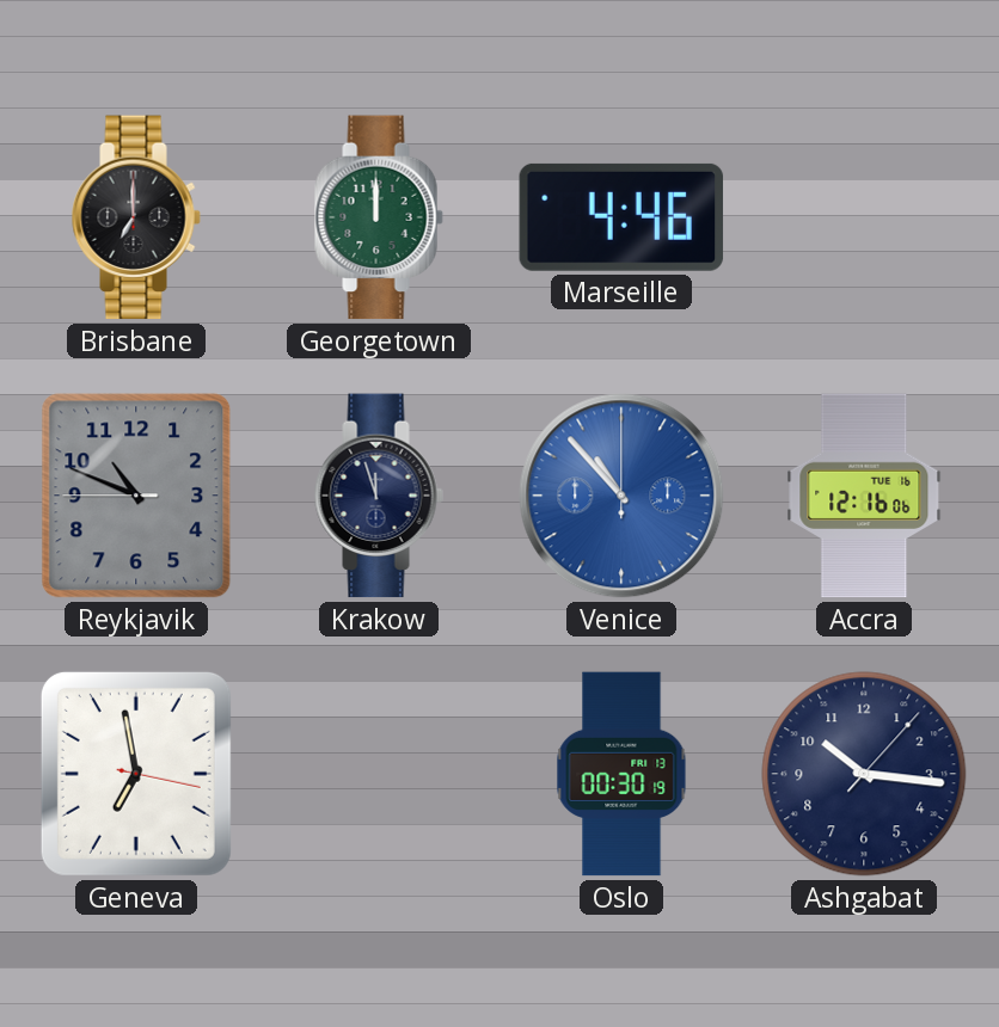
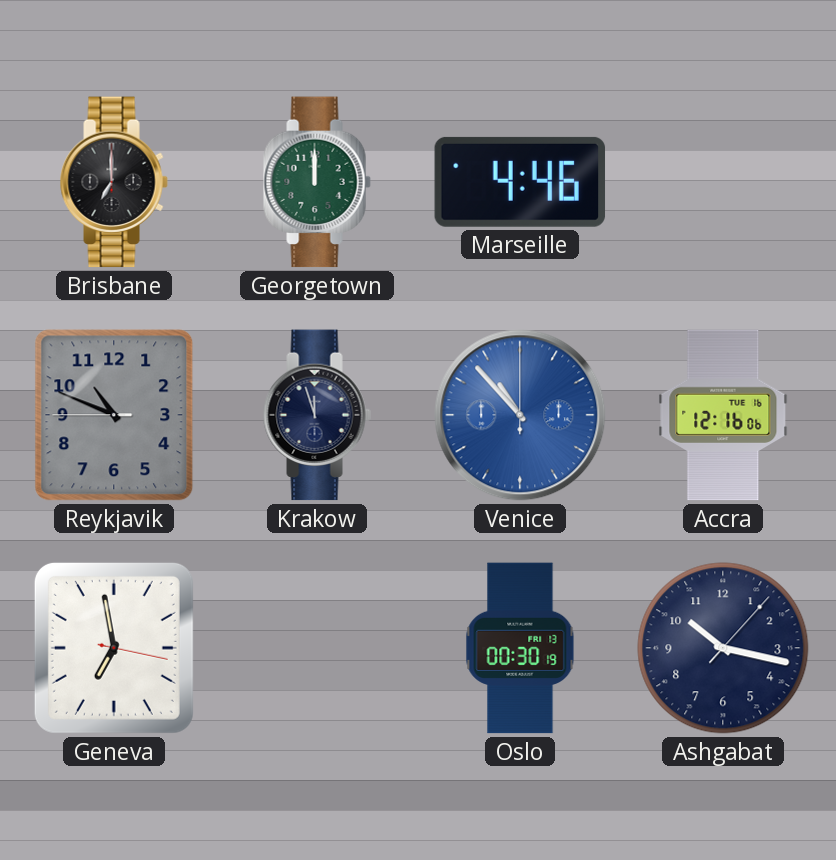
Ashgabat: 10:16 -> 10:17 (723, 648)
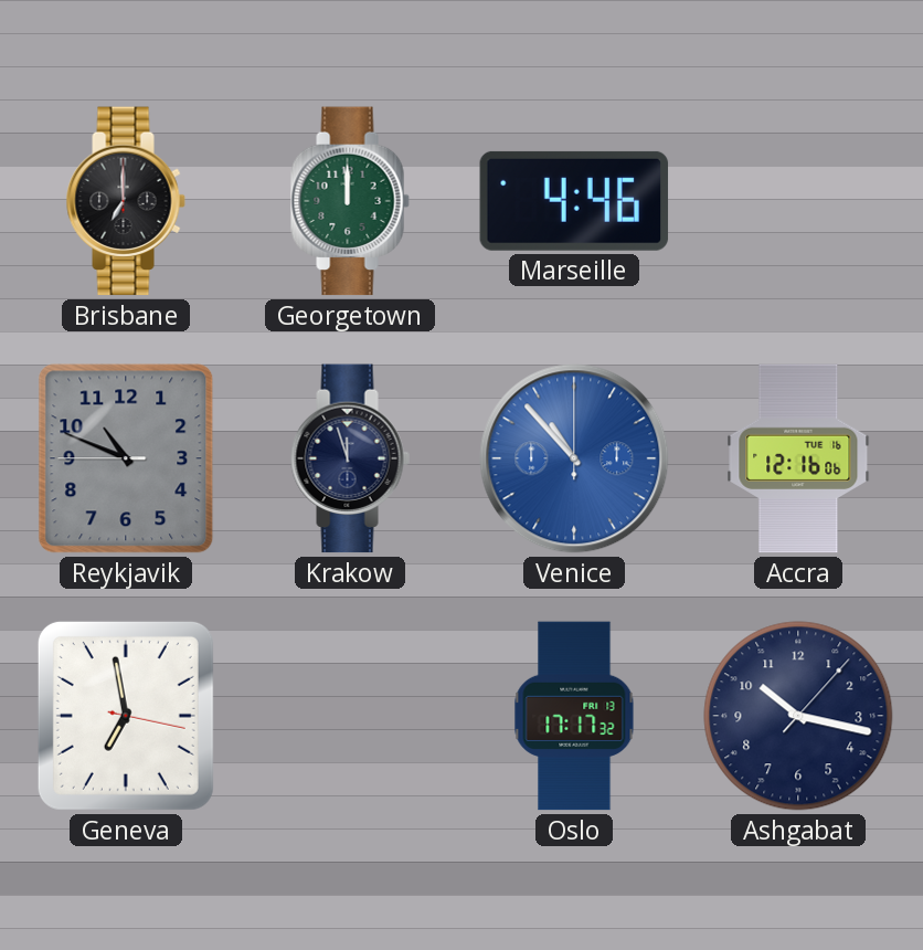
Oslo: 00:30 -> 17:17 (574, 716)
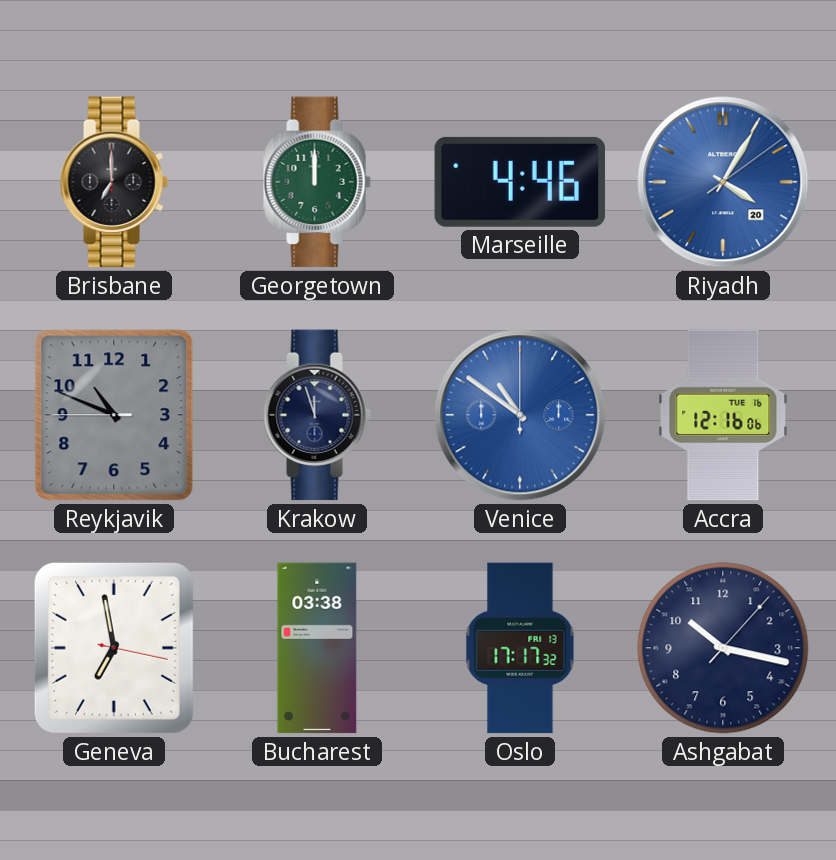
Riyadh: none -> 4:05 (723, 182)
Venice: 10:53 -> 10:51 (520, 415)
Bucharest: none -> 03:38 (317, 648)
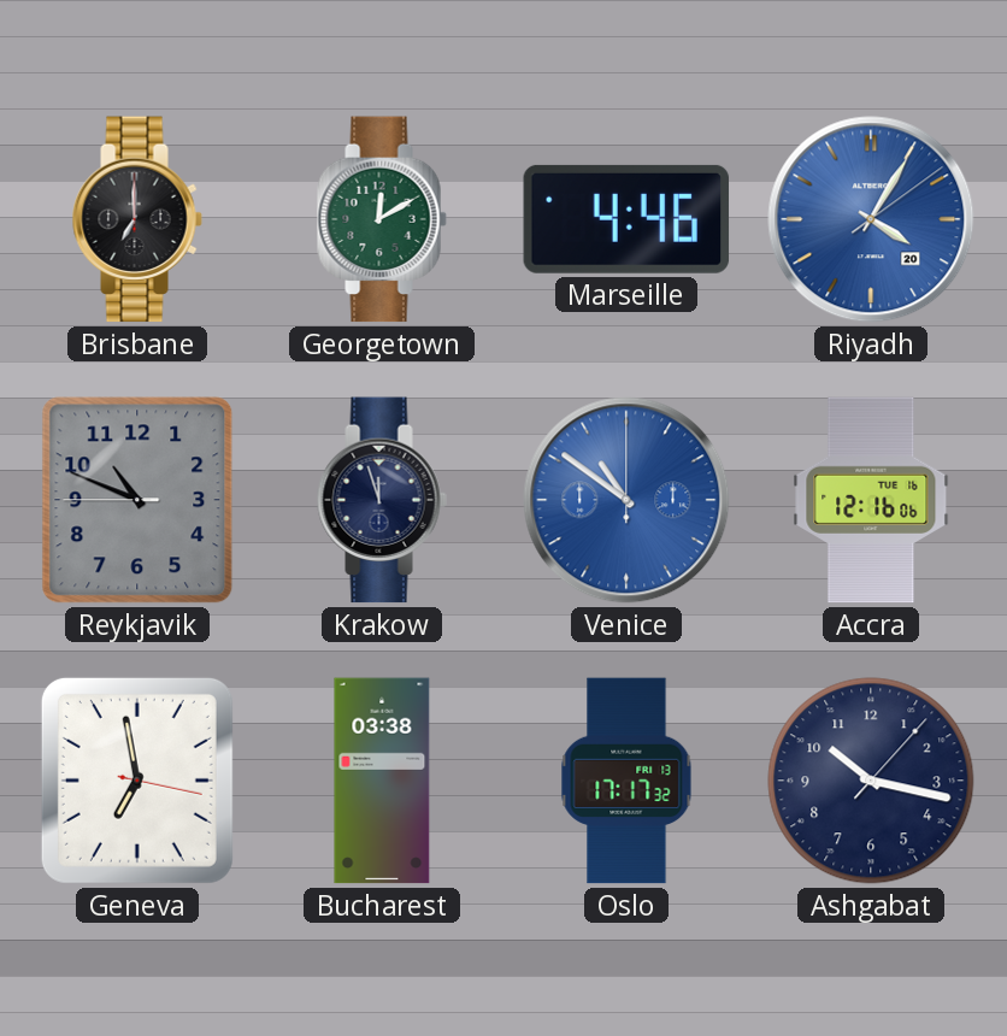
Georgetown: 12:00 -> 12:10 (382, 219)
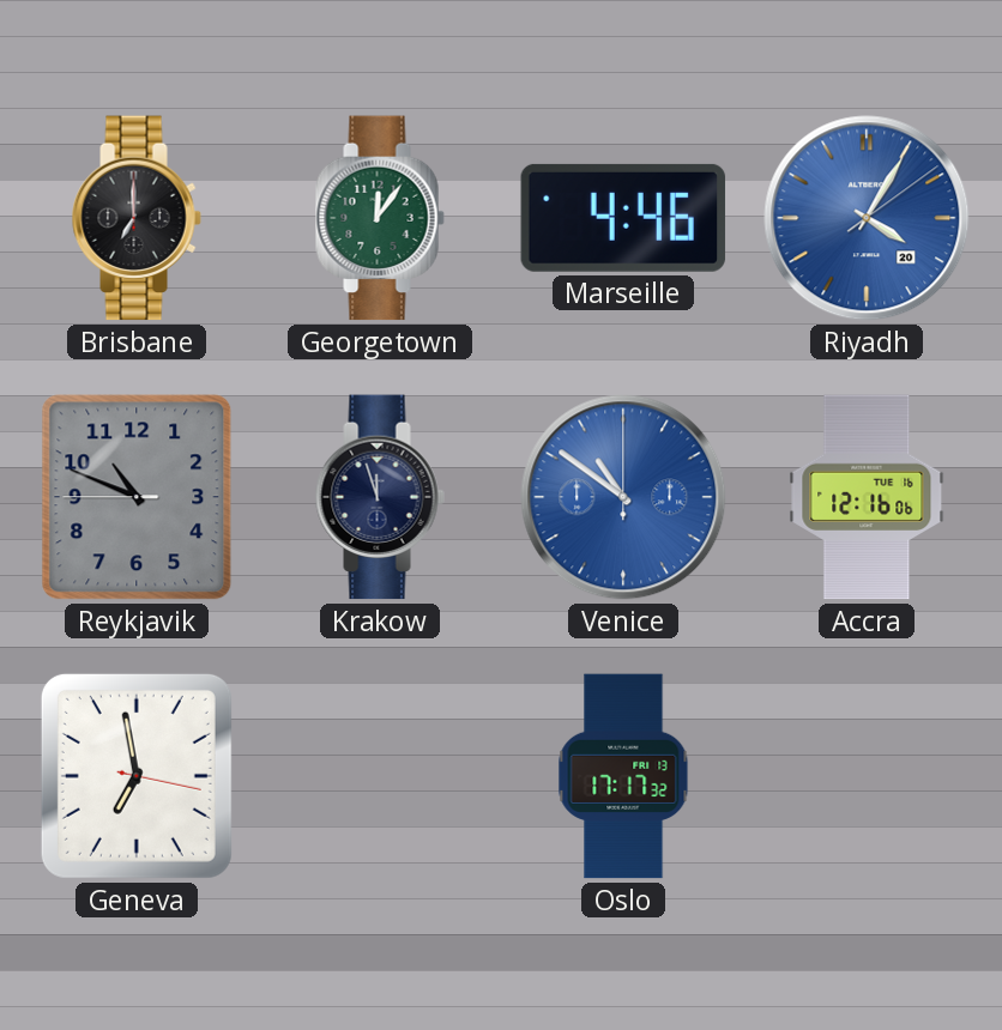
Georgetown: 12:10 -> 12:06 (380, 218)
Bucharest: 03:38 -> none (382, 781)
Ashgabat: 10:17 -> none (871, 781)
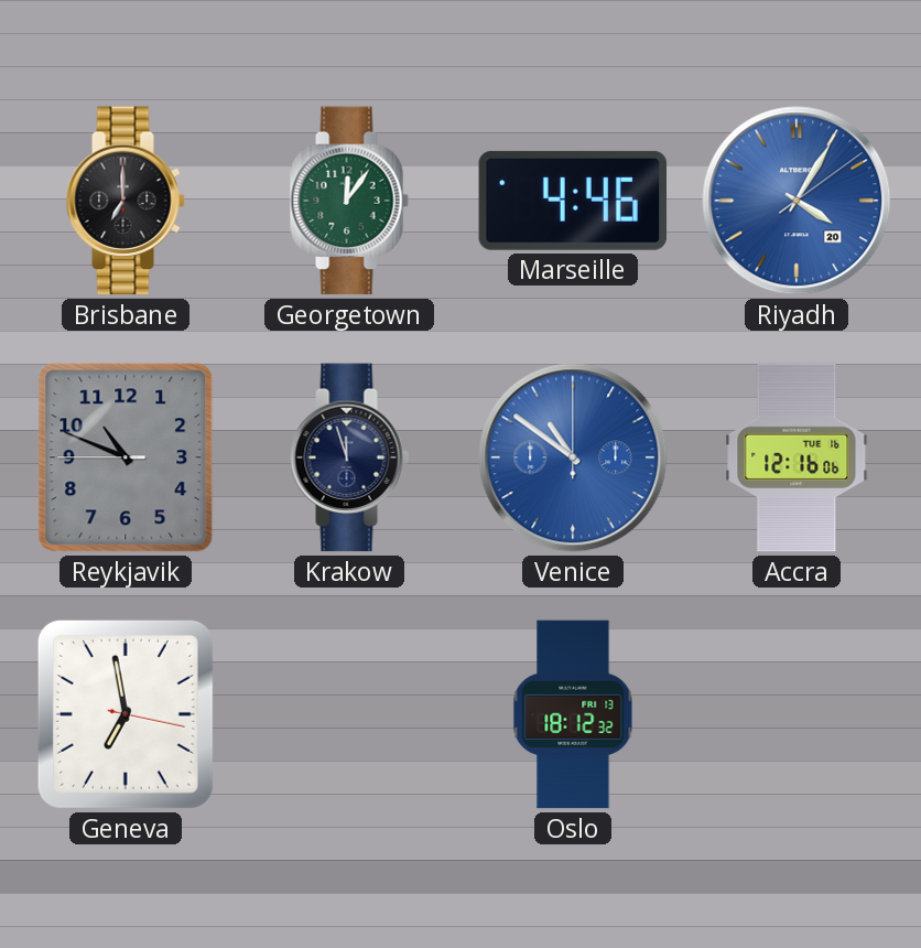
Oslo: 17:17 -> 18:12 (573, 714)
